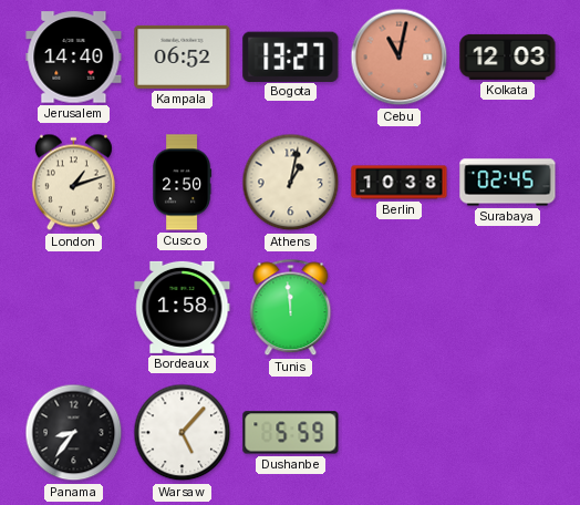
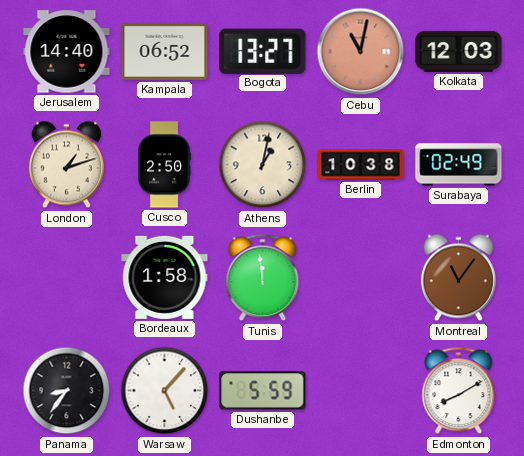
Surabaya: 02:45 -> 02:49 (459, 165)
Montreal: none -> 11:06 (458, 278)
Edmonton: none -> 8:10 (459, 391)
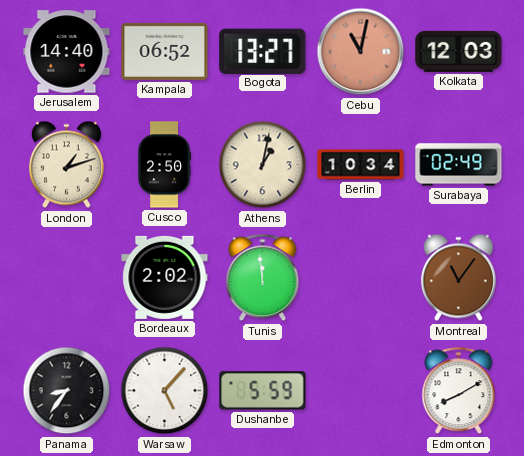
Berlin: 10:38 -> 10:34 (361, 165)
Bordeaux: 1:58 -> 2:02 (165, 277)
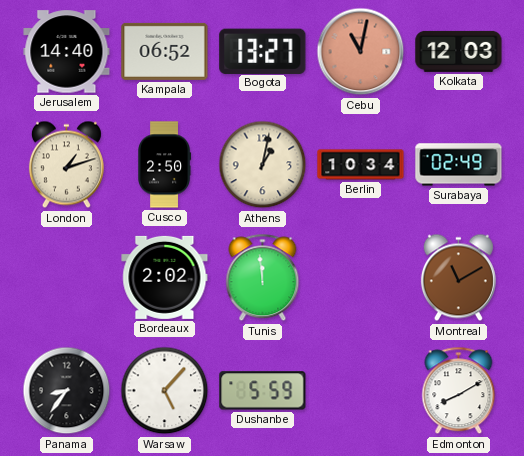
Montreal: 11:06 -> 11:10 (458, 278)
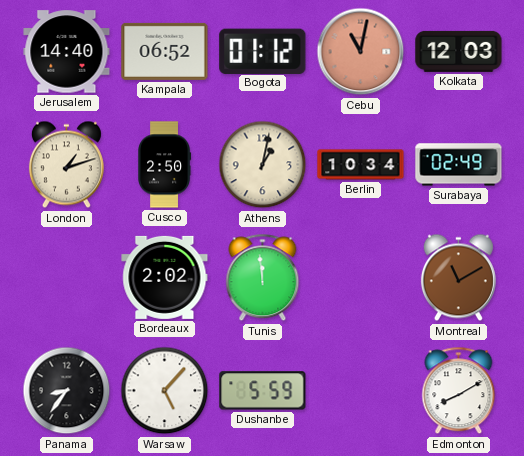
Bogota: 13:27 -> 01:12 (263, 51)
